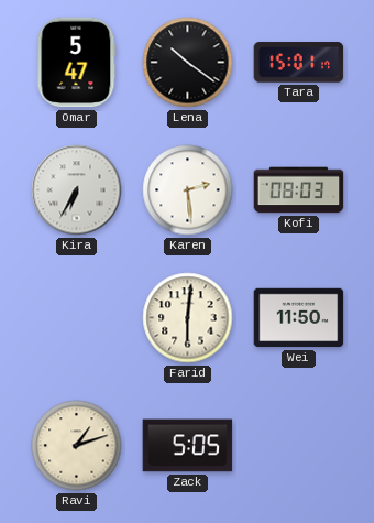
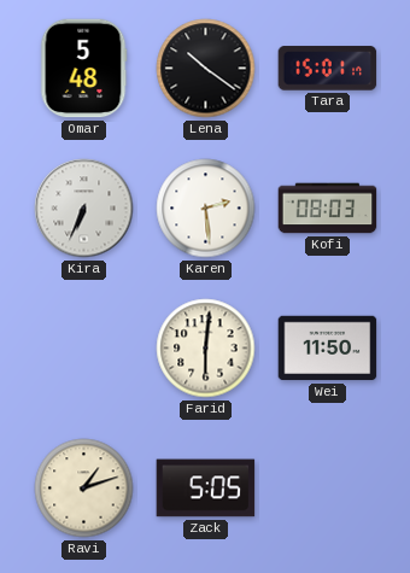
Omar: 5:47 -> 5:48 (84, 69)
Kira: 6:35 -> 6:34 (84, 209)
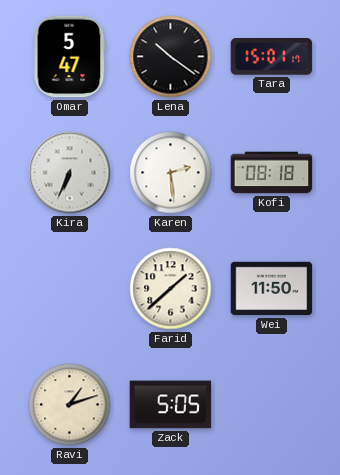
Omar: 5:48 -> 5:47 (70, 57)
Kofi: 08:03 -> 08:18 (272, 173)
Farid: 6:01 -> 1:38 (171, 289)
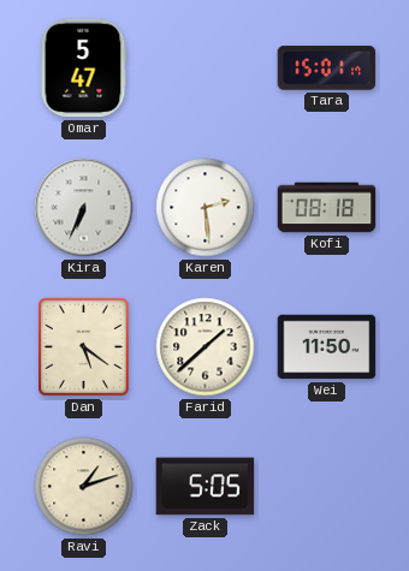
Lena: 10:21 -> none (171, 57)
Dan: none -> 5:21 (84, 347)
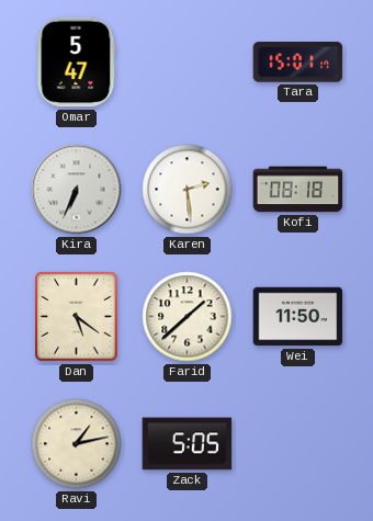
Ravi: 1:12 -> 1:13 (77, 444)
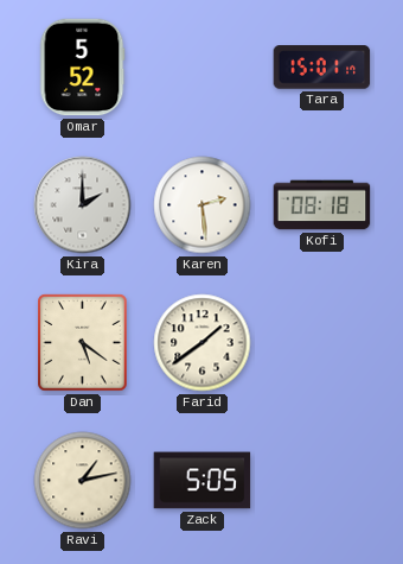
Omar: 5:47 -> 5:52 (83, 68)
Kira: 6:34 -> 2:00 (83, 205)
Farid: 1:38 -> 1:39 (203, 343)
Wei: 11:50 -> none (298, 317)
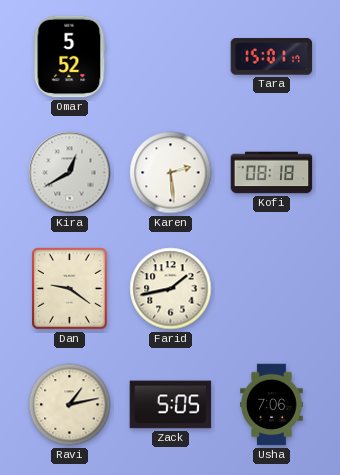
Kira: 2:00 -> 12:40 (70, 173)
Dan: 5:21 -> 9:21 (70, 289)
Farid: 1:39 -> 1:43 (171, 289)
Usha: none -> 7:06 (272, 405)
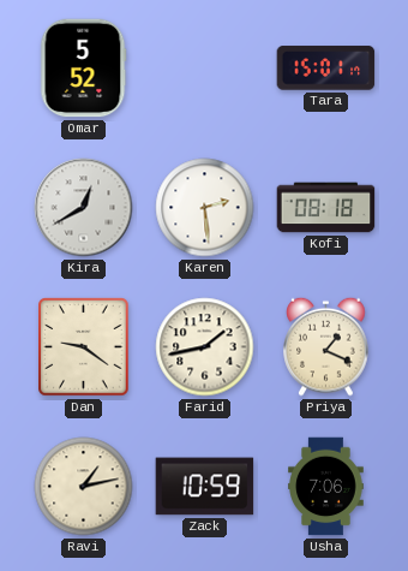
Priya: none -> 1:19 (326, 346)
Zack: 5:05 -> 10:59 (205, 487)
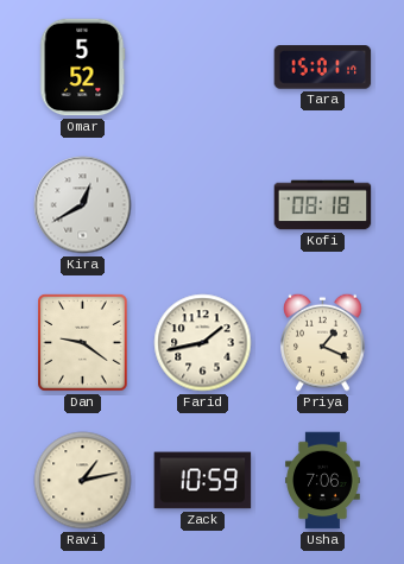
Karen: 2:29 -> none (205, 208)
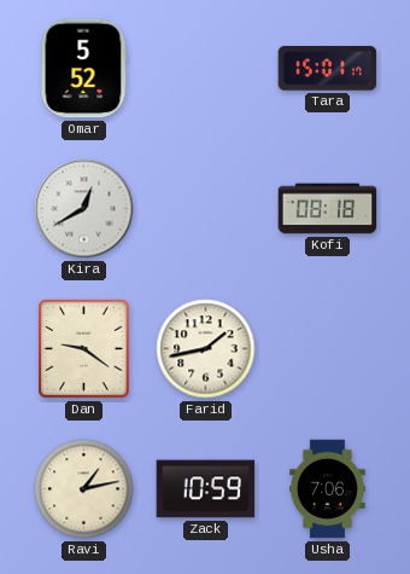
Priya: 1:19 -> none (323, 342)
